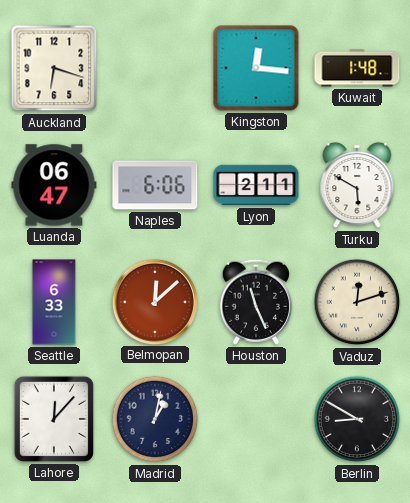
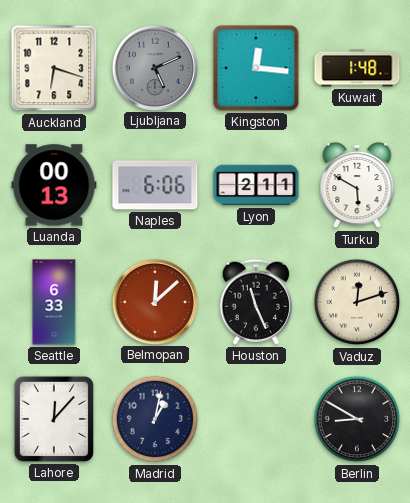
Ljubljana: none -> 5:11 (154, 67)
Luanda: 06:47 -> 00:13 (54, 185)
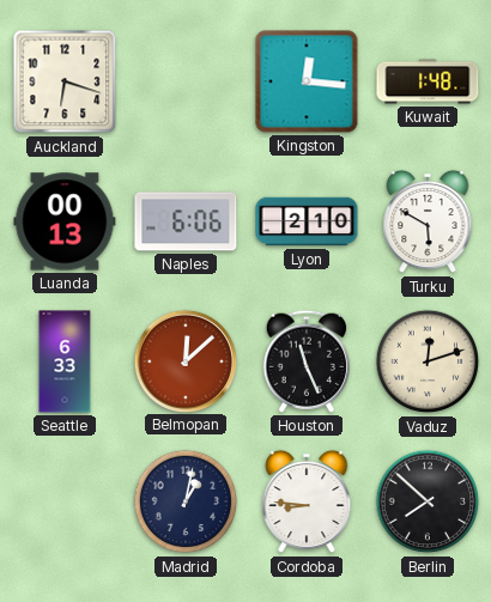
Ljubljana: 5:11 -> none (154, 67)
Lyon: 2:11 -> 2:10 (307, 221)
Lahore: 12:07 -> none (54, 419)
Cordoba: none -> 8:46 (307, 501)
Berlin: 8:50 -> 7:52 (428, 501)
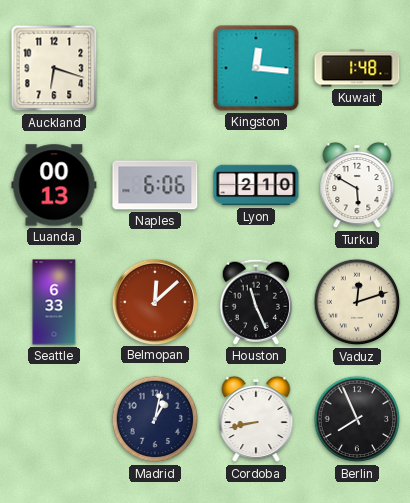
Cordoba: 8:46 -> 8:43 (256, 419)
Berlin: 7:52 -> 7:56 (357, 419)
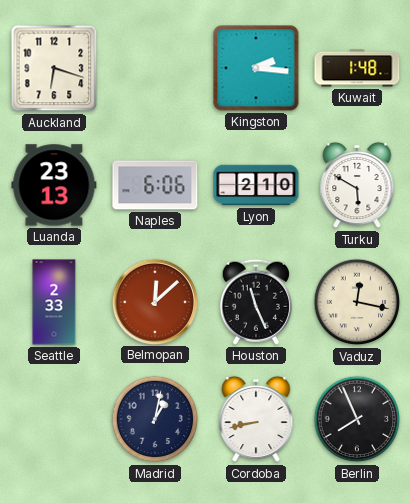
Kingston: 12:16 -> 2:16 (256, 68)
Luanda: 00:13 -> 23:13 (54, 185)
Seattle: 6:33 -> 2:33 (54, 302)
Vaduz: 12:12 -> 12:17 (357, 302)
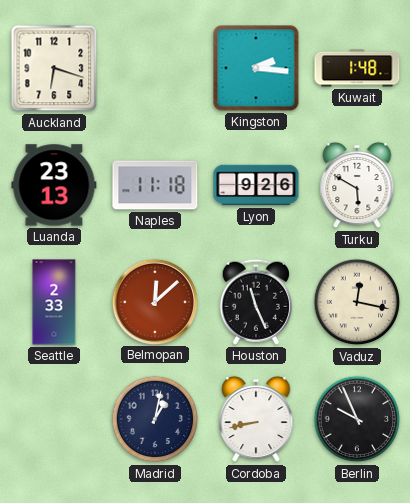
Naples: 6:06 -> 11:18 (155, 185)
Lyon: 2:10 -> 9:26 (256, 185)
Berlin: 7:56 -> 9:56 (357, 419)
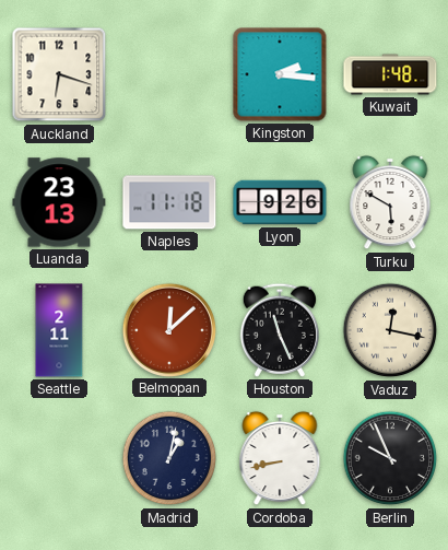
Seattle: 2:33 -> 2:11 (59, 330)
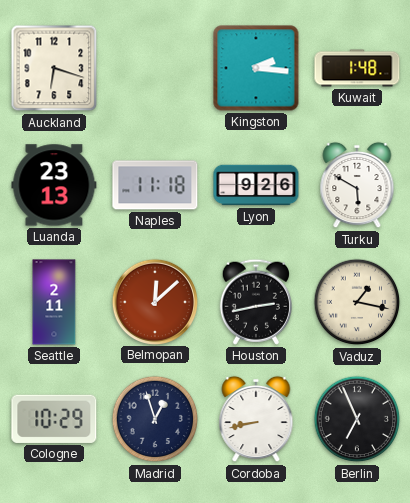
Houston: 11:26 -> 2:43 (256, 302)
Vaduz: 12:17 -> 1:17 (357, 302)
Cologne: none -> 10:29 (54, 419)
Madrid: 1:02 -> 12:57 (155, 419)
Berlin: 9:56 -> 6:56 (357, 419)
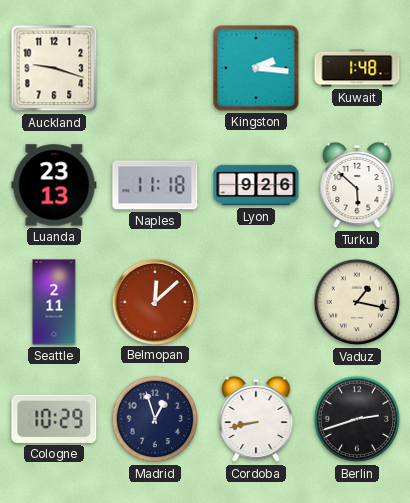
Auckland: 6:18 -> 9:18 (54, 68)
Turku: 5:50 -> 5:52 (357, 185)
Houston: 2:43 -> none (256, 302)
Berlin: 6:56 -> 2:42 (357, 419)
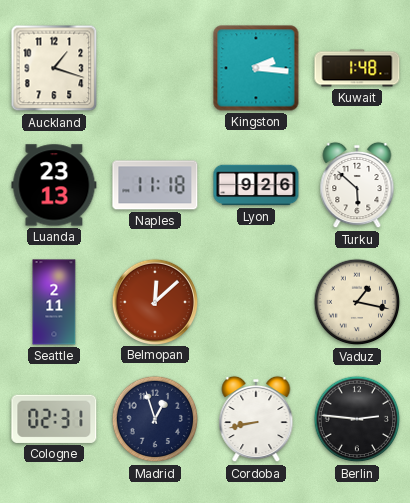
Auckland: 9:18 -> 1:18 (54, 68)
Cologne: 10:29 -> 02:31 (54, 419)
Berlin: 2:42 -> 2:46 (357, 419)
